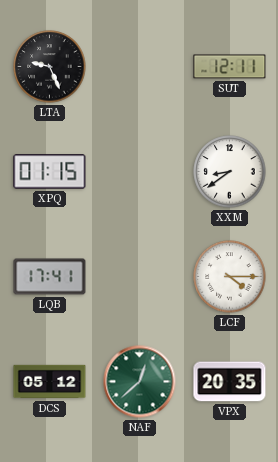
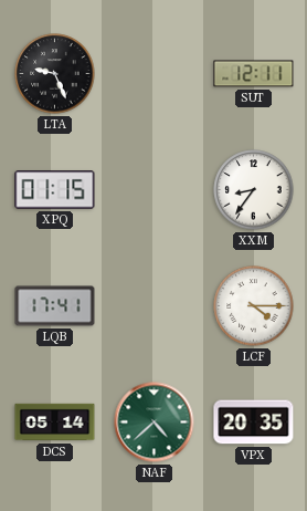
XXM: 8:39 -> 8:36 (254, 190)
DCS: 05:12 -> 05:14 (55, 423)
NAF: 12:38 -> 4:38 (155, 423)
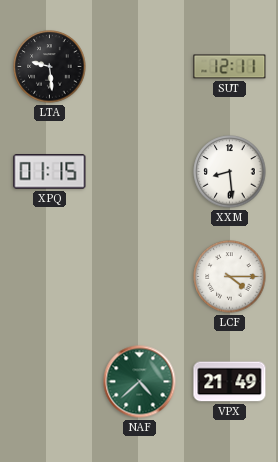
LTA: 9:26 -> 9:29 (50, 67)
XXM: 8:36 -> 8:29 (230, 172)
LQB: 17:41 -> none (55, 306)
DCS: 05:14 -> none (55, 423)
VPX: 20:35 -> 21:49 (230, 382)
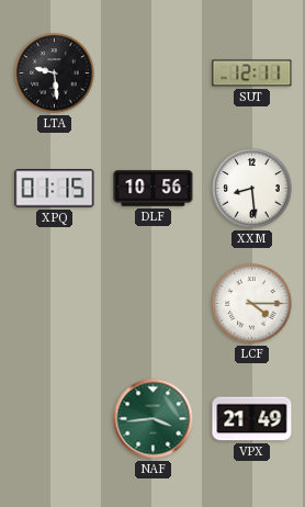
DLF: none -> 10:56 (154, 189)
NAF: 4:38 -> 3:44 (154, 419)
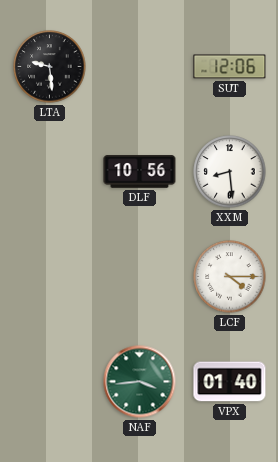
SUT: 12:11 -> 12:06 (230, 67)
XPQ: 01:15 -> none (55, 189)
VPX: 21:49 -> 01:40 (230, 382)
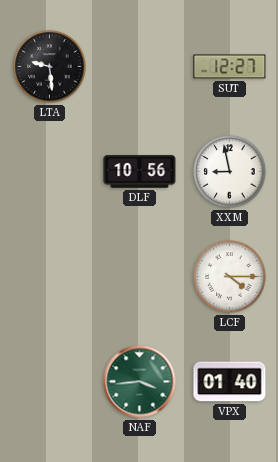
SUT: 12:06 -> 12:27 (230, 67)
XXM: 8:29 -> 8:58 (230, 172)
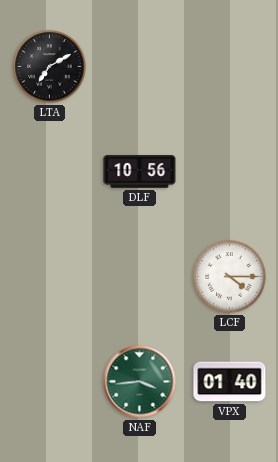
LTA: 9:29 -> 7:10 (50, 67)
SUT: 12:27 -> none (230, 67)
XXM: 8:58 -> none (230, 172)
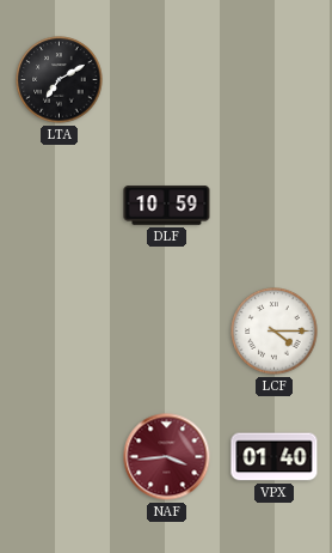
DLF: 10:56 -> 10:59 (167, 206)
NAF dial: green -> burgundy (167, 457)
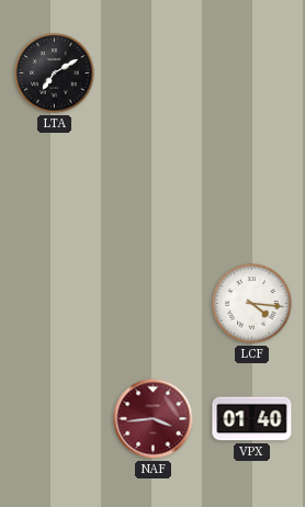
DLF: 10:59 -> none (167, 206)
LCF: 4:15 -> 4:16 (252, 304)
